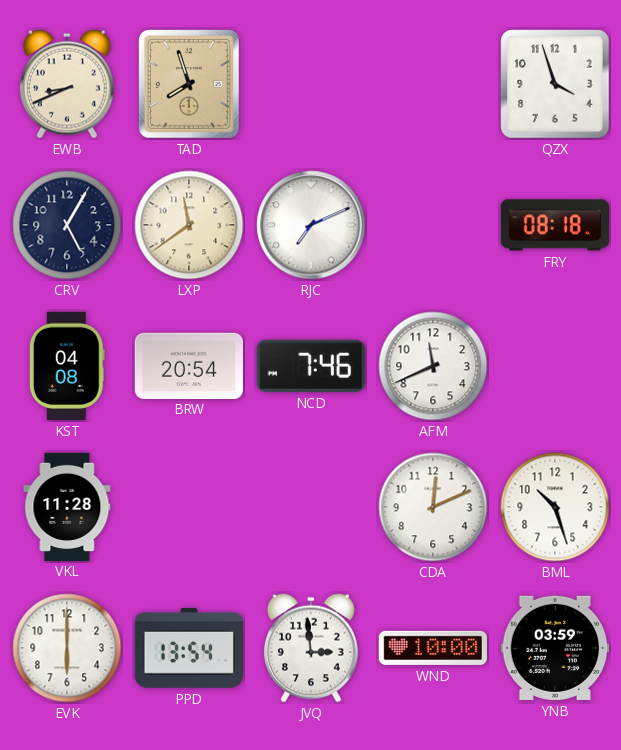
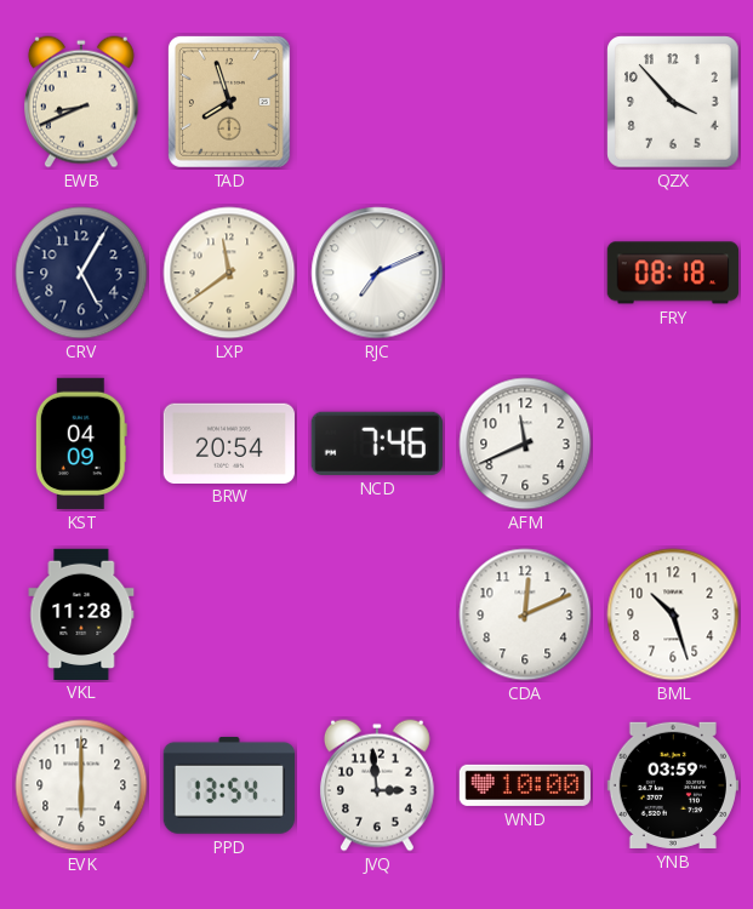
QZX: 3:57 -> 3:53 (673, 102)
KST: 04:08 -> 04:09 (81, 444)
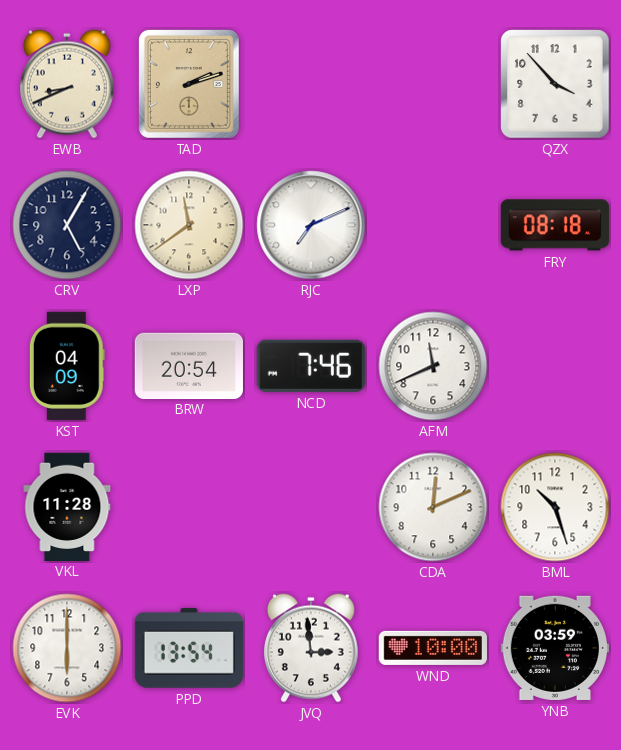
TAD: 7:57 -> 2:12 (189, 84)
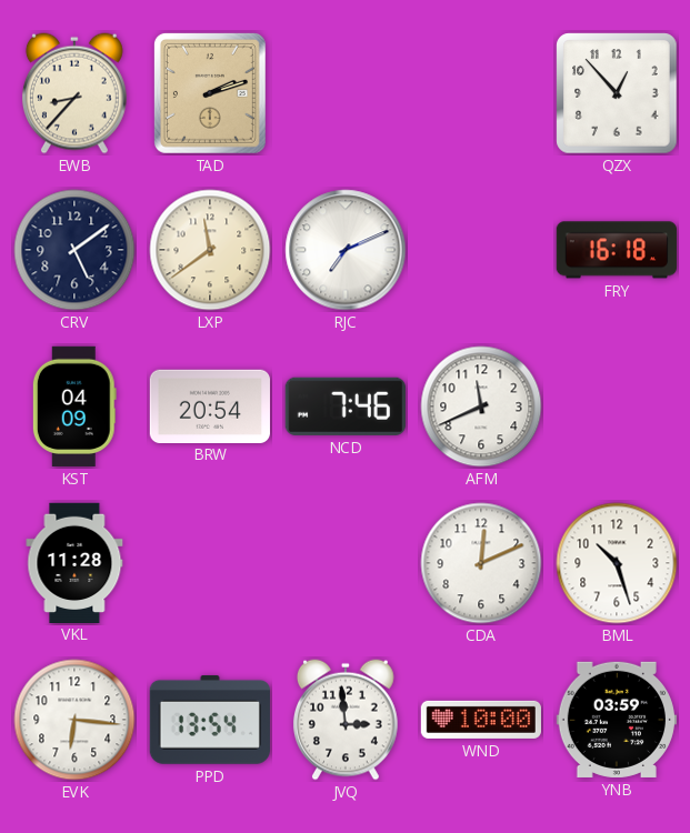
EWB: 8:41 -> 8:37 (74, 93)
QZX: 3:53 -> 12:53 (617, 93)
CRV: 5:05 -> 5:09 (74, 250)
FRY: 08:18 -> 16:18 (617, 250)
EVK: 6:00 -> 6:16 (74, 720)
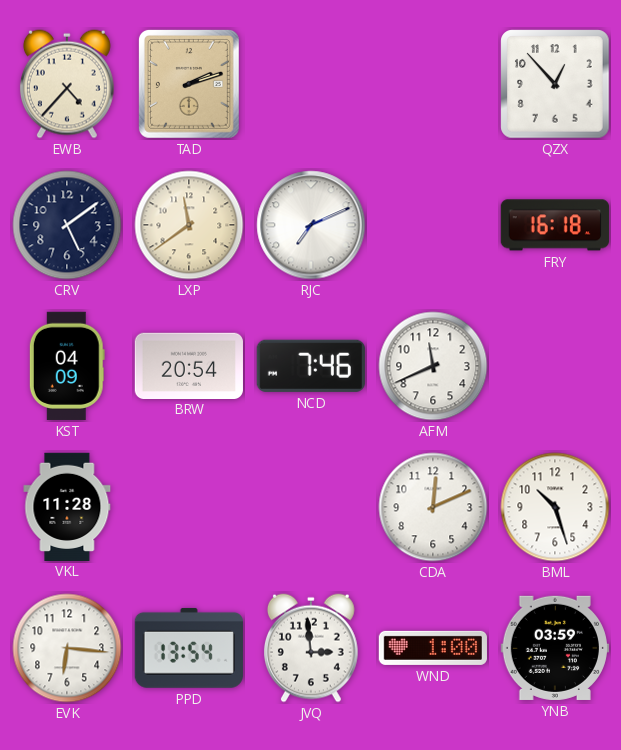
EWB: 8:37 -> 4:37 (67, 84)
WND: 10:00 -> 1:00 (433, 648)
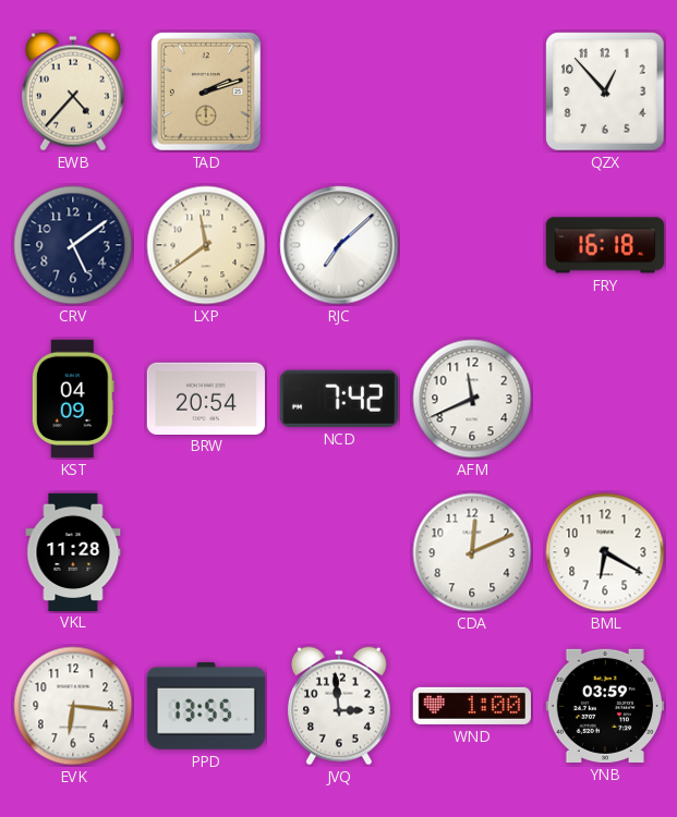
RJC: 7:11 -> 7:08 (339, 245)
NCD: 7:46 -> 7:42 (339, 399)
BML: 10:27 -> 6:20 (605, 552)
PPD: 13:54 -> 13:55 (206, 706)
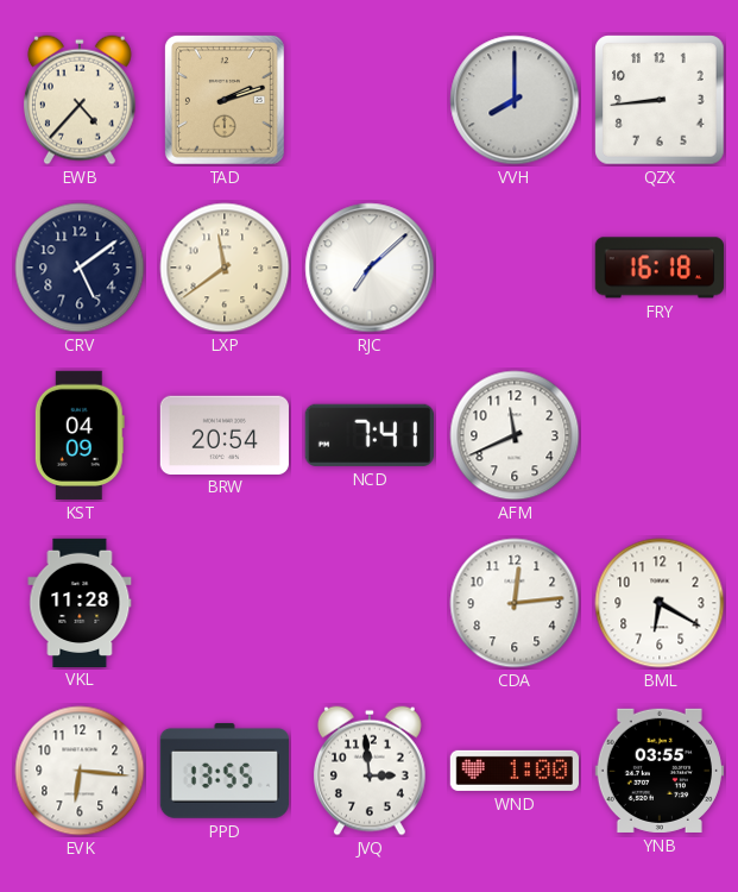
VVH: none -> 8:00 (515, 100)
QZX: 12:53 -> 8:44 (660, 100)
NCD: 7:42 -> 7:41 (370, 435)
CDA: 12:11 -> 12:14 (515, 603)
YNB: 03:59 -> 03:55 (660, 771)
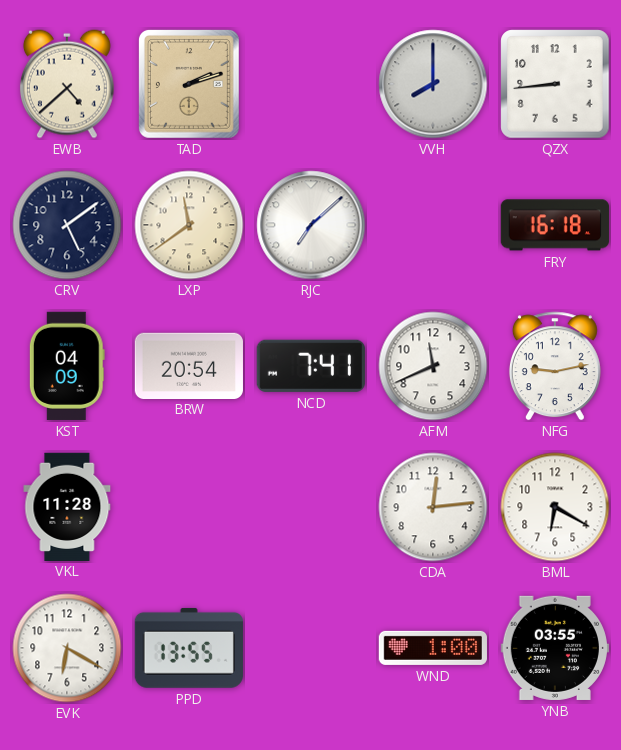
EWB: 4:37 -> 4:38 (67, 84)
NFG: none -> 9:13 (555, 366)
EVK: 6:16 -> 6:20 (67, 648)
JVQ: 2:59 -> none (370, 771)
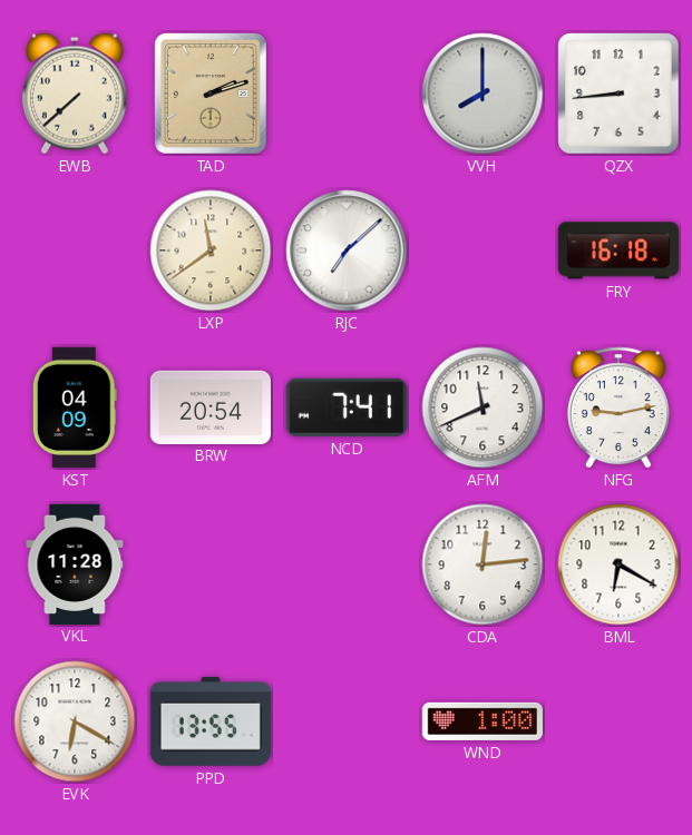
EWB: 4:38 -> 7:38 (75, 94)
CRV: 5:09 -> none (67, 225)
YNB: 03:55 -> none (555, 648)
